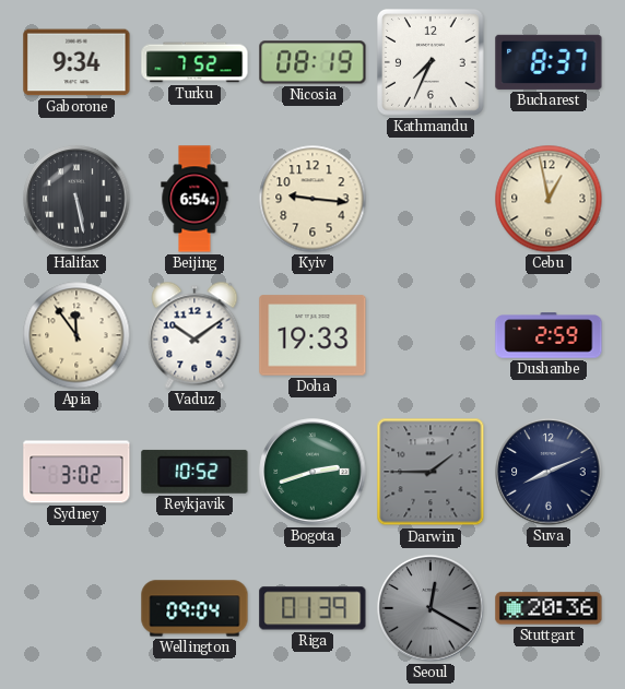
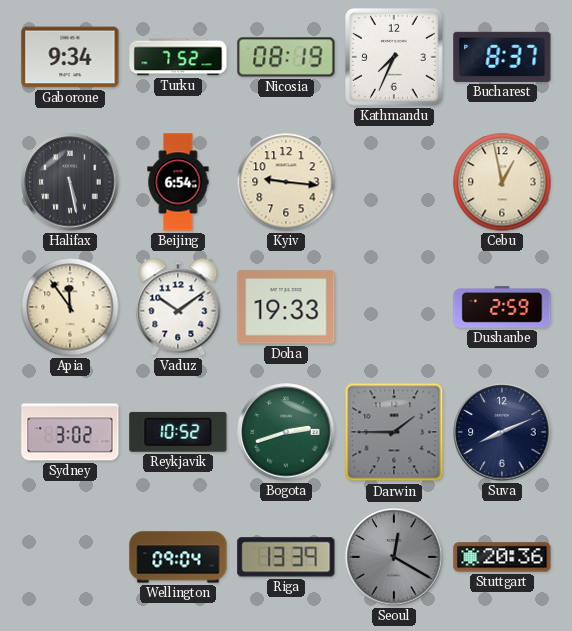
Riga: 01:39 -> 13:39 (286, 557)
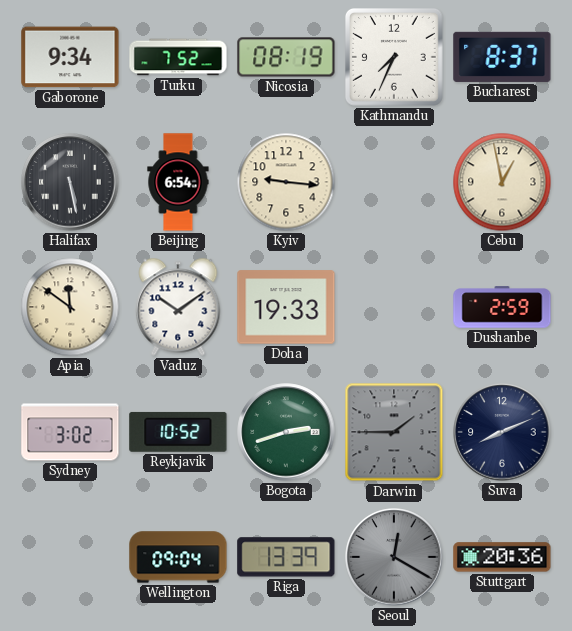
Apia: 11:54 -> 11:51 (70, 307)
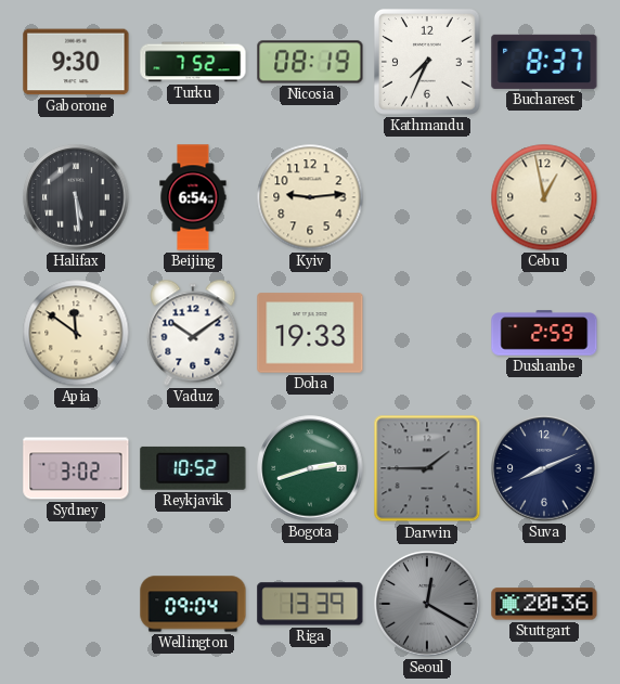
Gaborone: 9:34 -> 9:30 (76, 62)
Halifax: 5:28 -> 5:29 (76, 197)
Kyiv: 9:16 -> 9:14 (310, 197)
